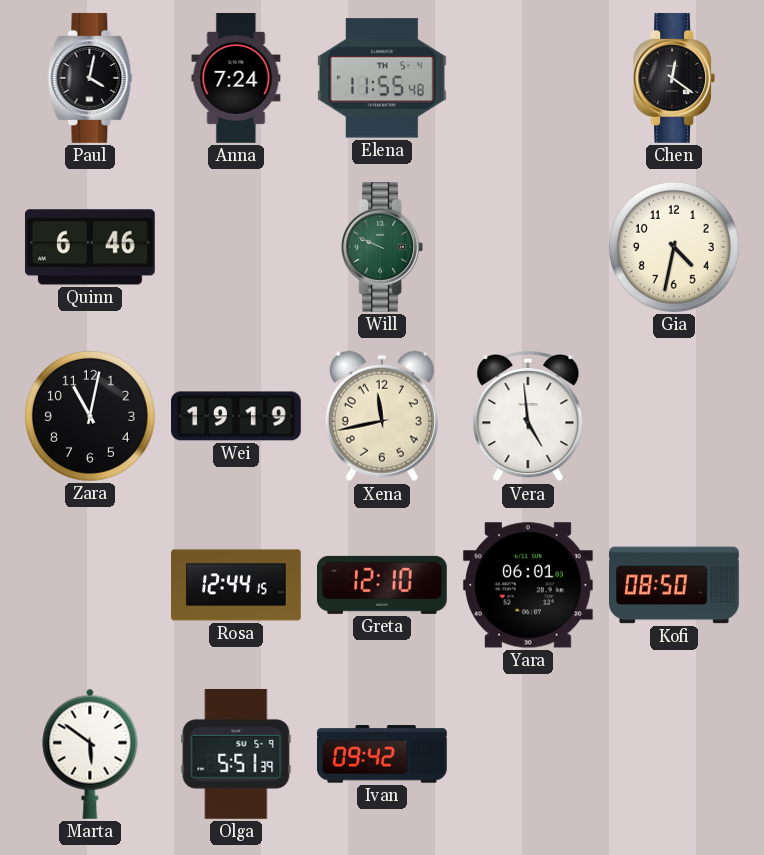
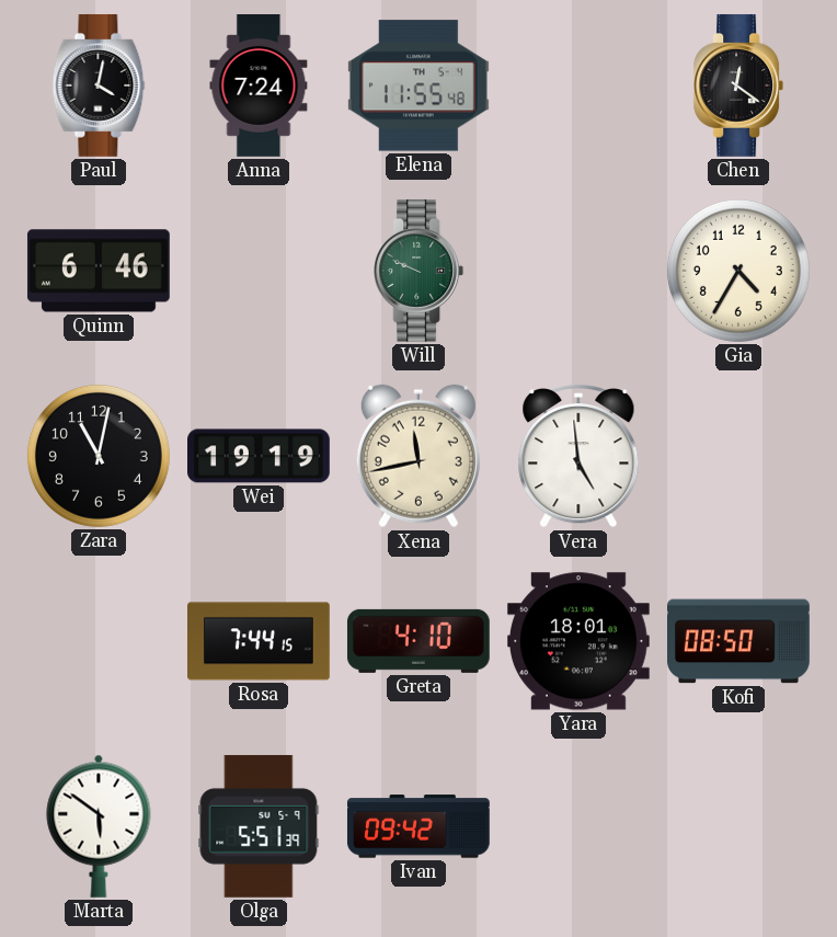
Gia: 4:32 -> 4:35 (738, 271)
Rosa: 12:44 -> 7:44 (260, 641)
Greta: 12:10 -> 4:10 (418, 641)
Yara: 06:01 -> 18:01 (578, 641)
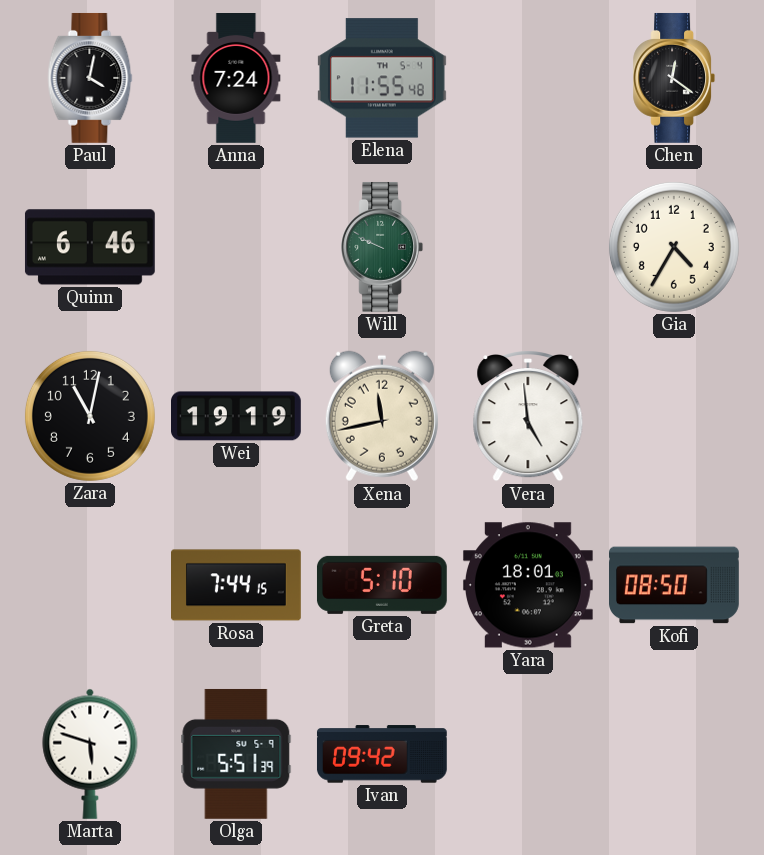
Greta: 4:10 -> 5:10 (382, 585)
Marta: 5:51 -> 5:48 (90, 754)
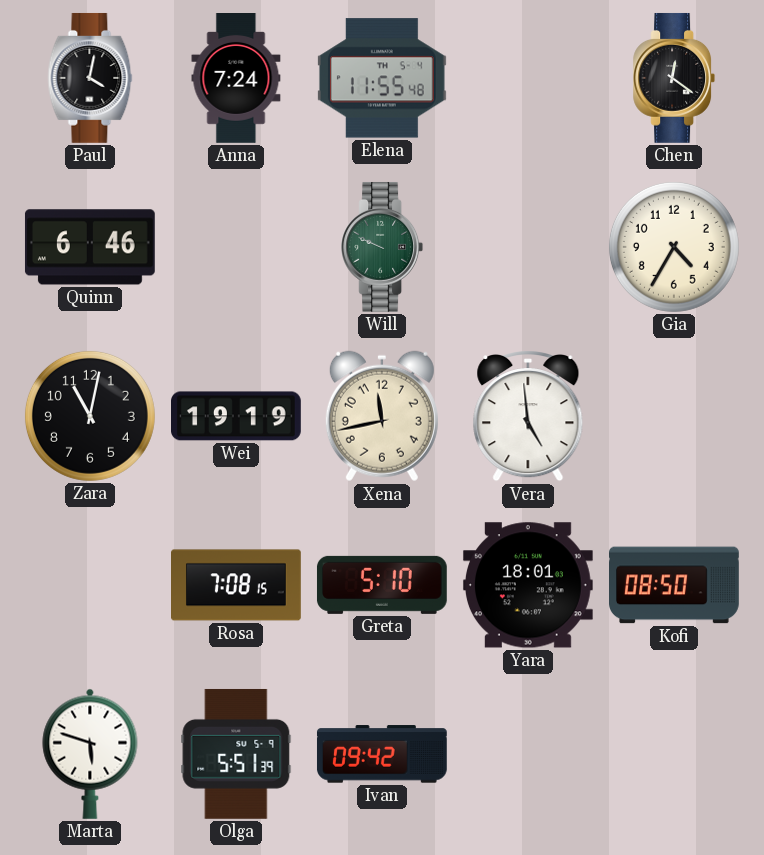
Rosa: 7:44 -> 7:08 (237, 585)
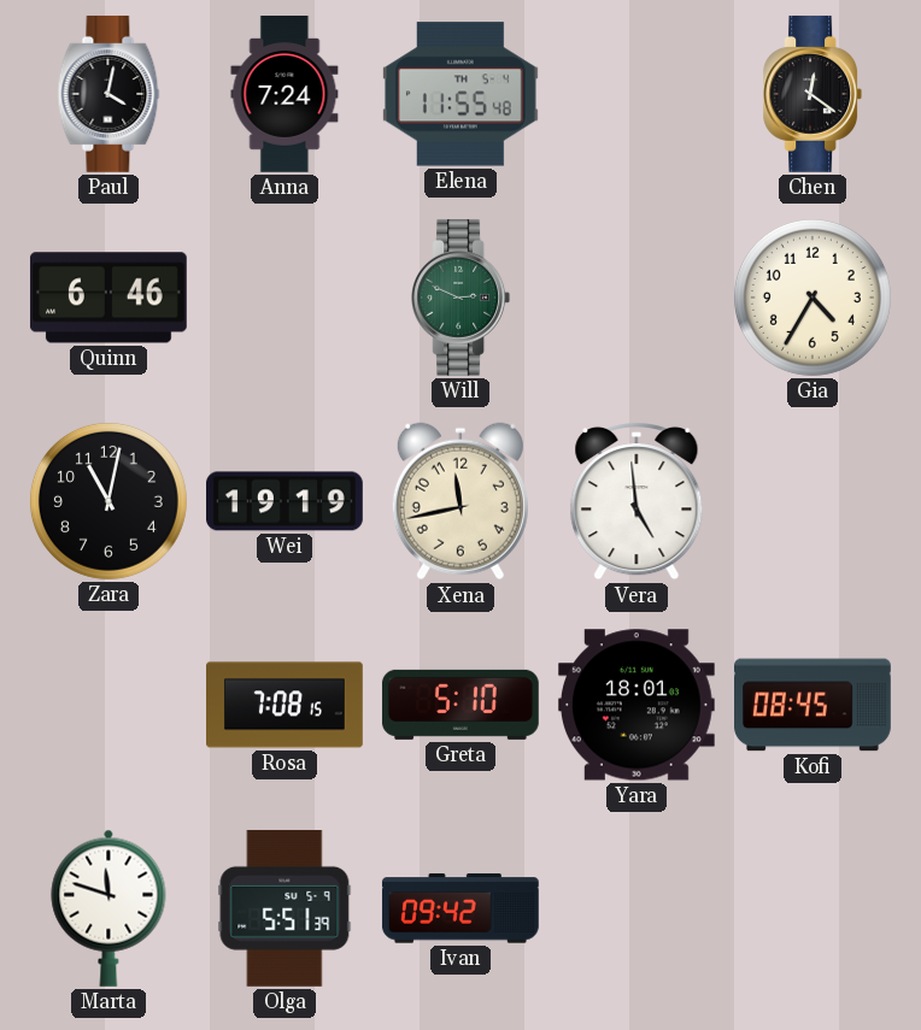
Will: 9:49 -> 2:49 (461, 298)
Kofi: 08:50 -> 08:45 (814, 705)
Marta: 5:48 -> 11:48 (108, 908)
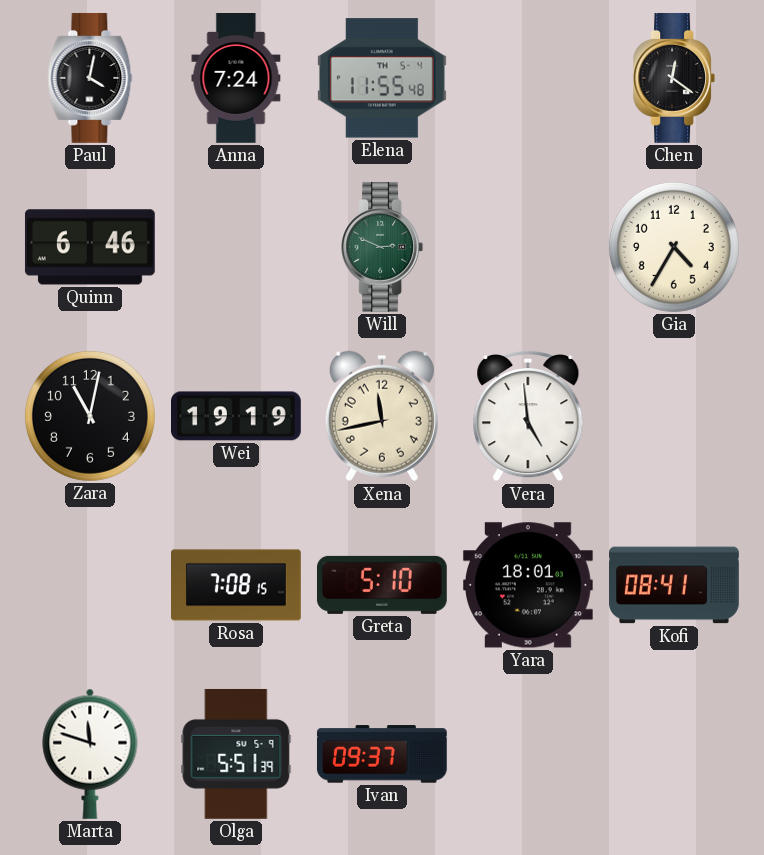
Kofi: 08:45 -> 08:41 (675, 585)
Ivan: 09:42 -> 09:37 (382, 754)
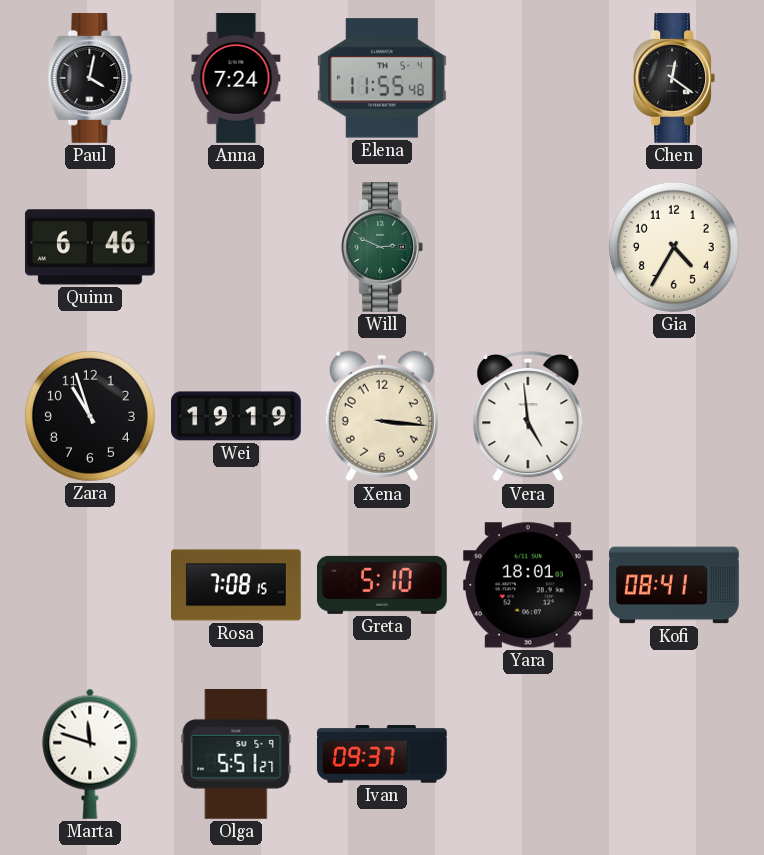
Zara: 11:02 -> 10:57 (90, 416)
Xena: 11:43 -> 3:16 (382, 416)
Olga: 5:51:39 -> 5:51:27 (236, 754)
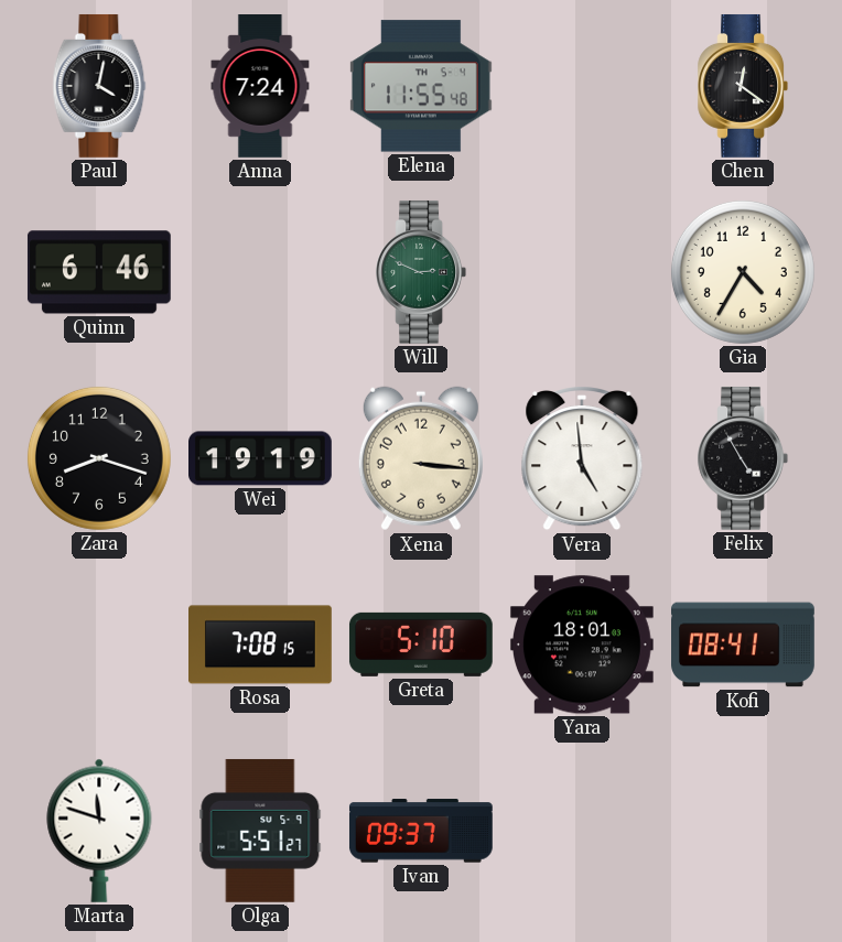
Zara: 10:57 -> 8:18 (99, 458)
Felix: none -> 4:55 (743, 458)
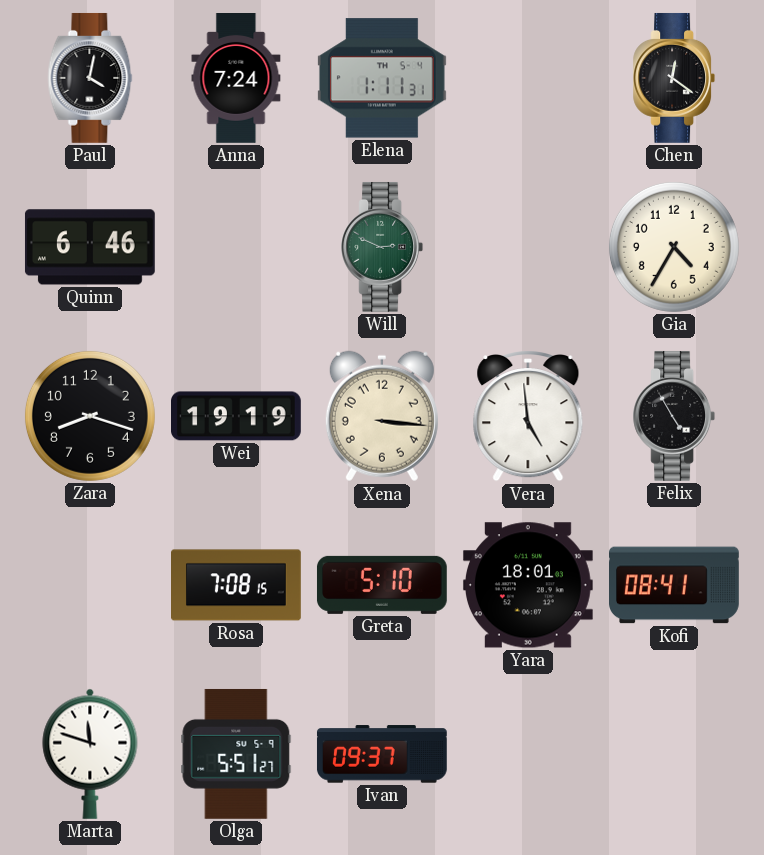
Elena: 11:55 -> 1:11 (382, 78)
